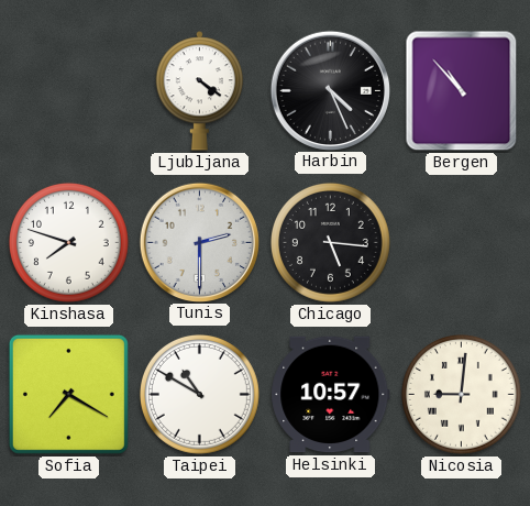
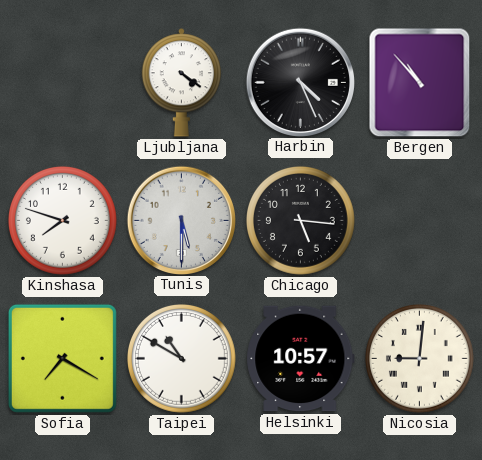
Tunis: 2:30 -> 5:30 (181, 220)
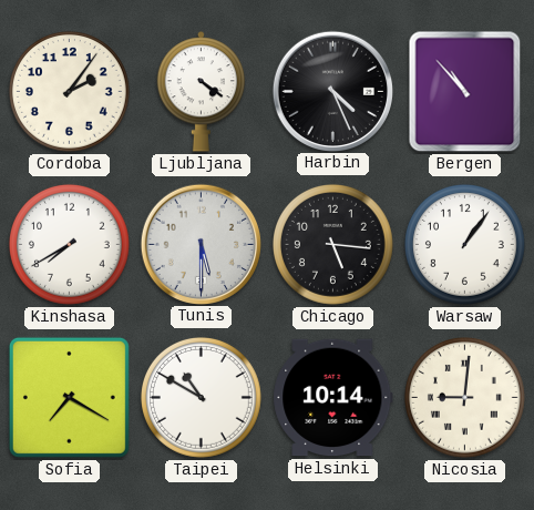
Cordoba: none -> 2:06 (69, 91)
Kinshasa: 7:48 -> 7:40 (69, 244)
Warsaw: none -> 1:06 (464, 244)
Helsinki: 10:57 -> 10:14 (333, 398)
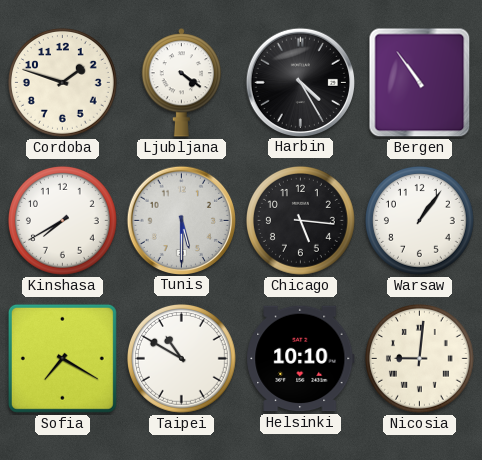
Cordoba: 2:06 -> 1:48 (62, 82)
Harbin: 4:26 -> 4:25 (300, 82)
Bergen: 10:53 -> 10:54 (420, 83)
Helsinki: 10:14 -> 10:10 (301, 359)
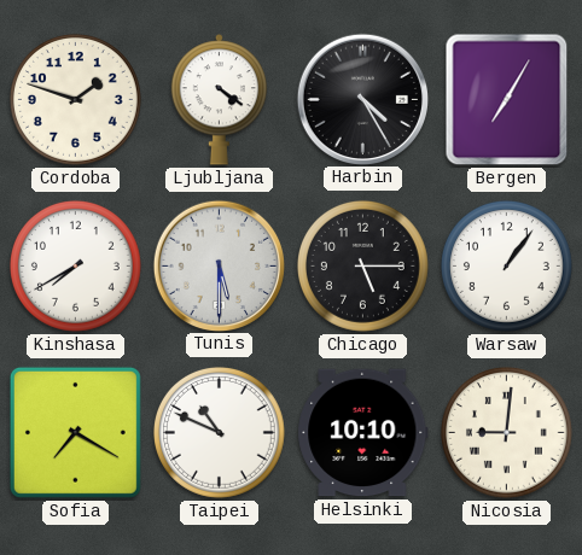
Bergen: 10:54 -> 7:05 (507, 100)
Chicago: 5:16 -> 5:15 (362, 265)
Taipei: 10:50 -> 10:49 (219, 432)
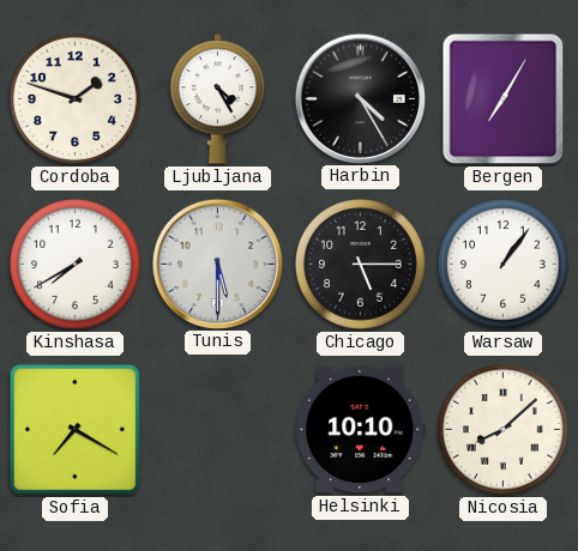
Ljubljana: 4:21 -> 4:25 (218, 99)
Taipei: 10:49 -> none (219, 432)
Nicosia: 9:01 -> 8:08 (502, 429)
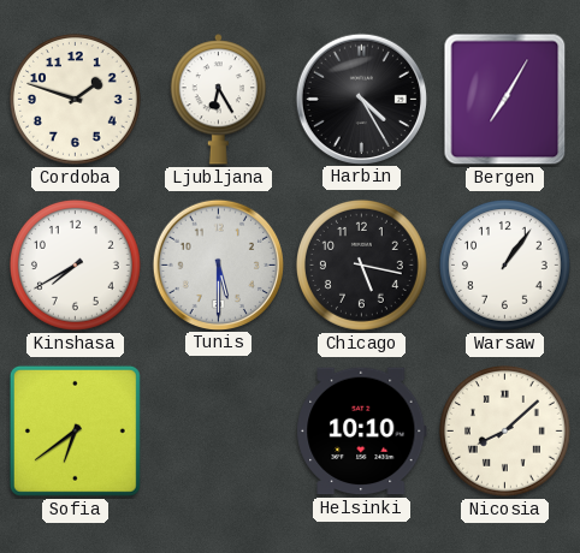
Ljubljana: 4:25 -> 6:25 (219, 100)
Chicago: 5:15 -> 5:17 (361, 264)
Sofia: 7:20 -> 6:39 (75, 430)
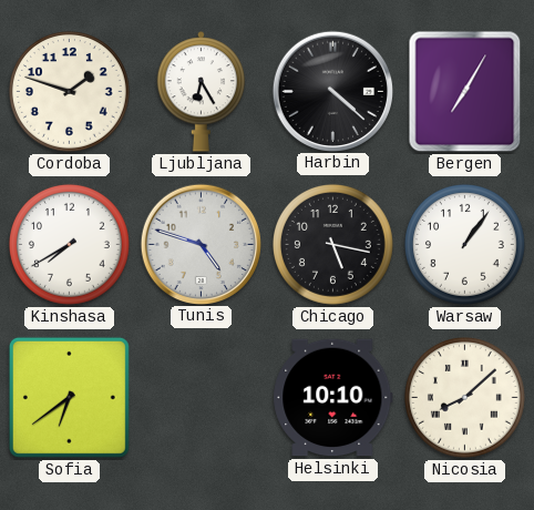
Harbin: 4:25 -> 4:22 (332, 91)
Tunis: 5:30 -> 4:48 (201, 244)
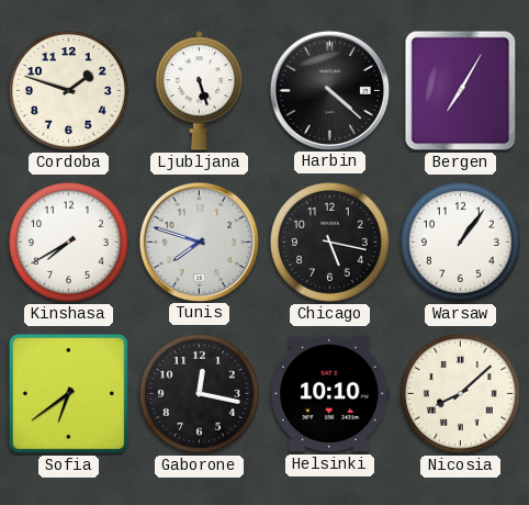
Ljubljana: 6:25 -> 5:27 (200, 91)
Tunis: 4:48 -> 7:48 (199, 242)
Gaborone: none -> 12:17 (199, 393)
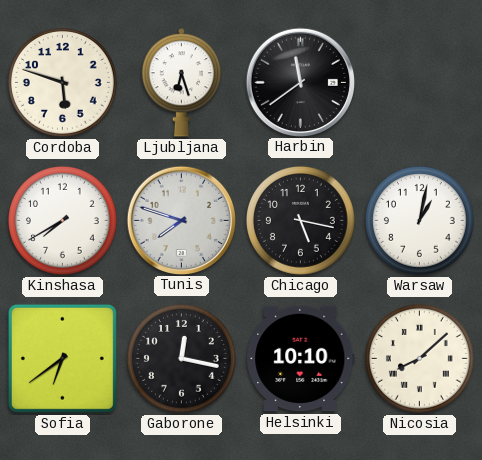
Cordoba: 1:48 -> 5:48 (62, 82)
Ljubljana: 5:27 -> 6:27 (182, 83)
Harbin: 4:22 -> 11:39 (300, 82)
Bergen: 7:05 -> none (461, 91)
Warsaw: 1:06 -> 1:02 (419, 220)
